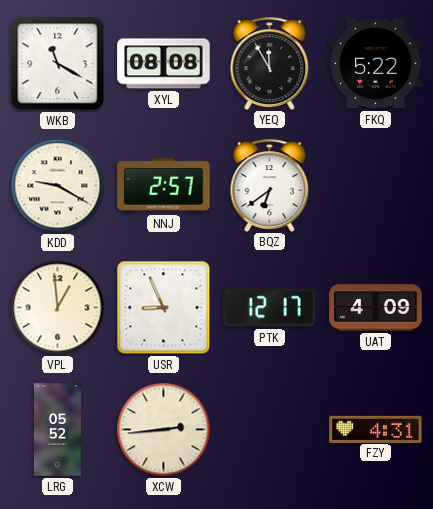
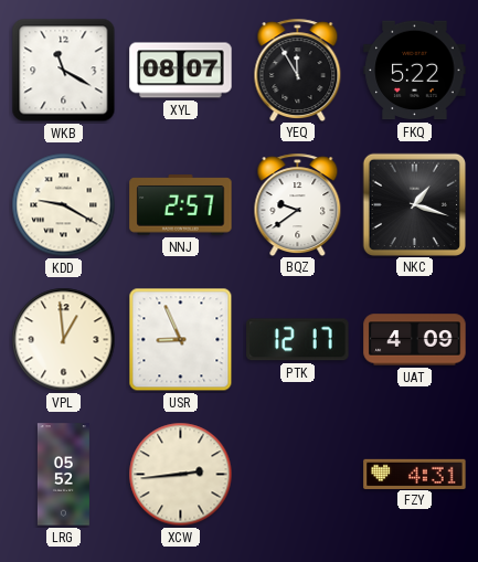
XYL: 08:08 -> 08:07 (181, 71)
BQZ: 6:39 -> 9:39 (298, 204)
NKC: none -> 1:18 (414, 204)
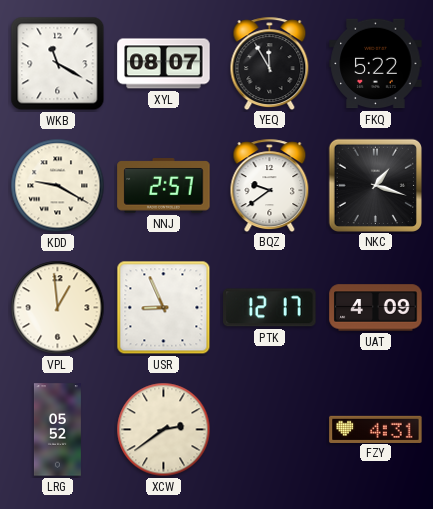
XCW: 2:44 -> 2:39 (164, 430)
